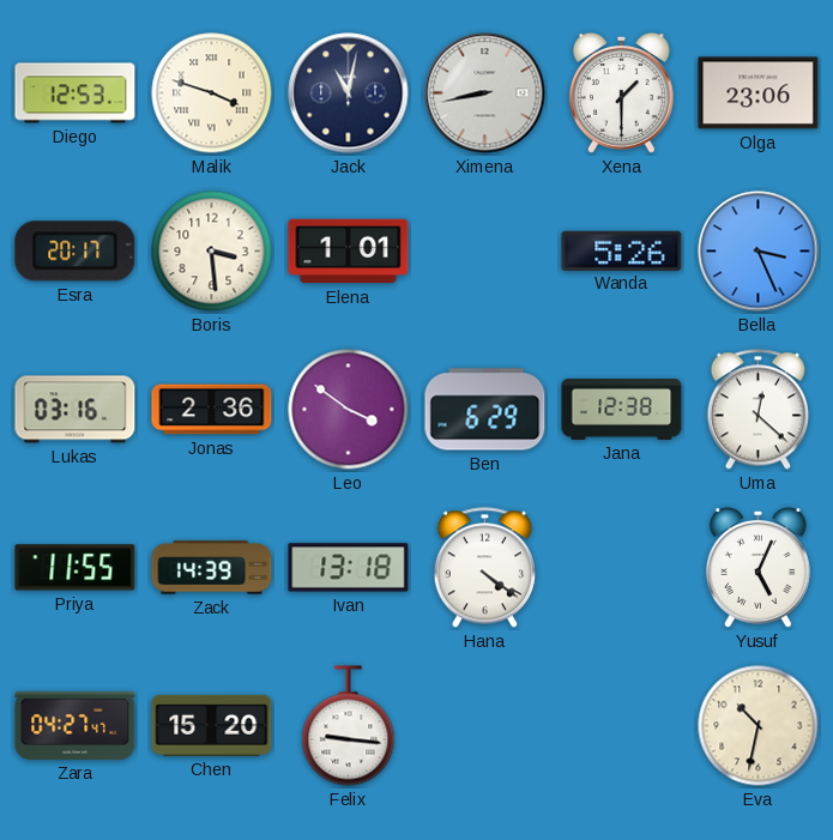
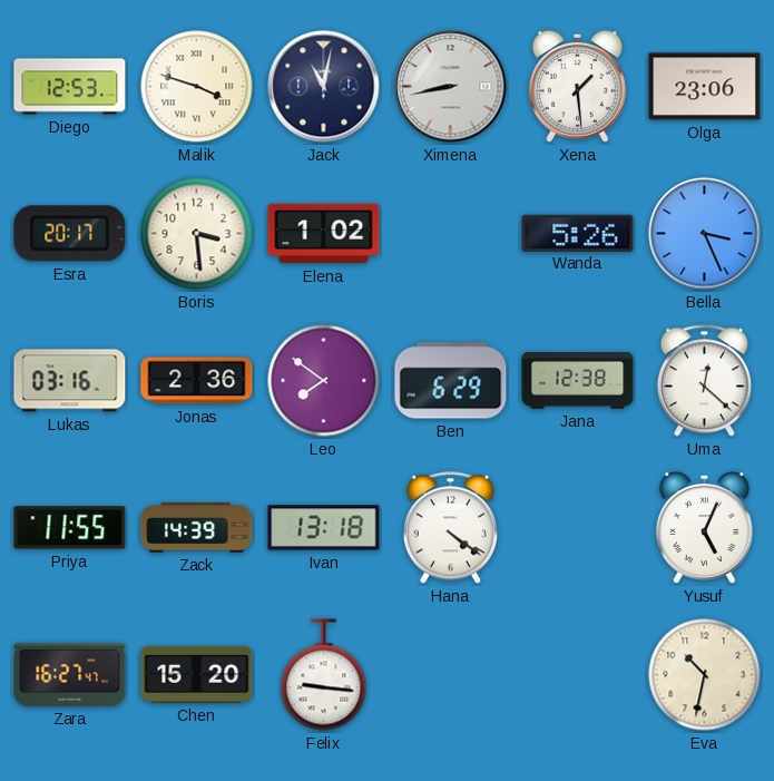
Xena: 1:30 -> 1:29 (577, 86)
Elena: 1:01 -> 1:02 (324, 234)
Leo: 3:51 -> 7:51 (324, 381)
Zara: 04:27 -> 16:27 (70, 674)
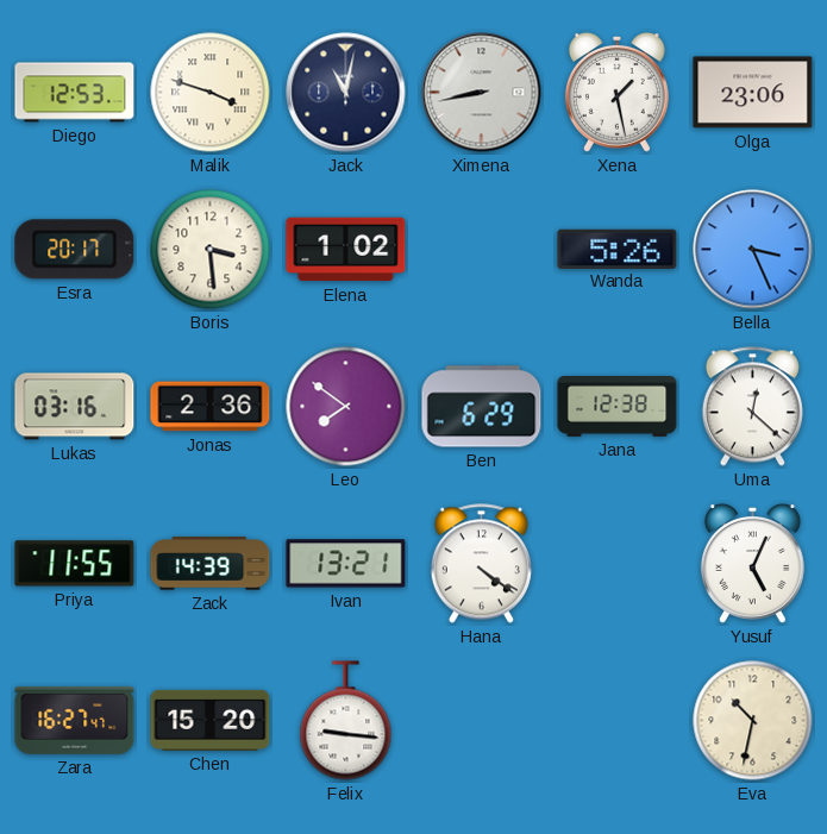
Xena: 1:29 -> 1:28 (616, 92)
Ivan: 13:18 -> 13:21 (346, 564)
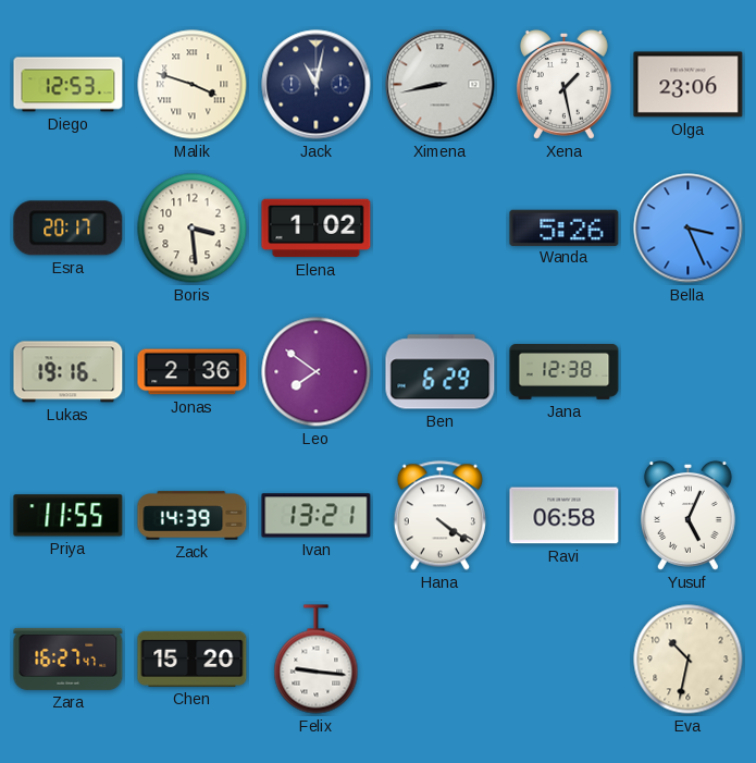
Lukas: 03:16 -> 19:16 (69, 372)
Uma: 12:22 -> none (752, 407)
Ravi: none -> 06:58 (565, 516)
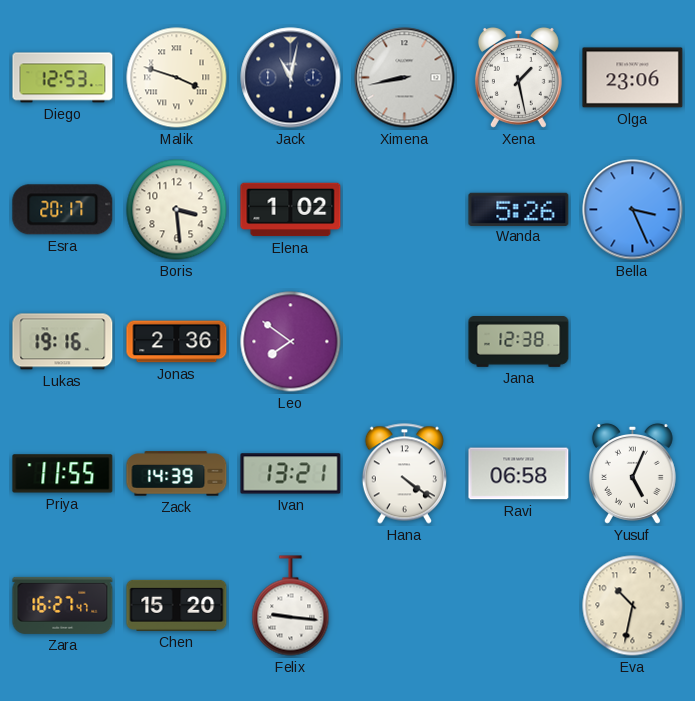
Ben: 6:29 -> none (441, 372)
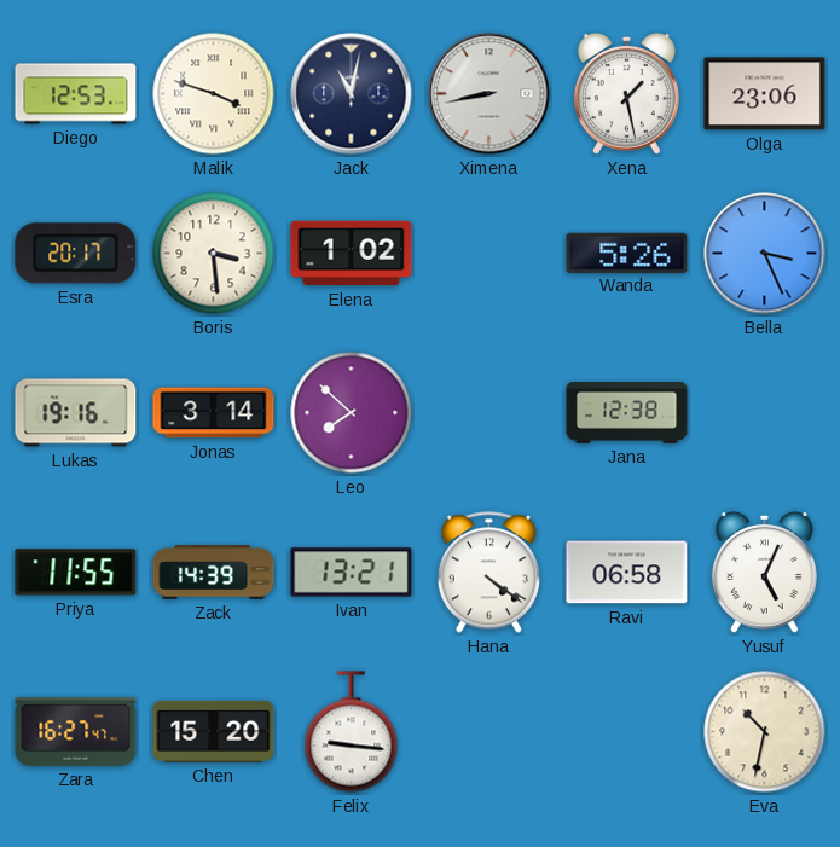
Jonas: 2:36 -> 3:14 (214, 413)
Leo: 7:51 -> 7:52 (352, 413)
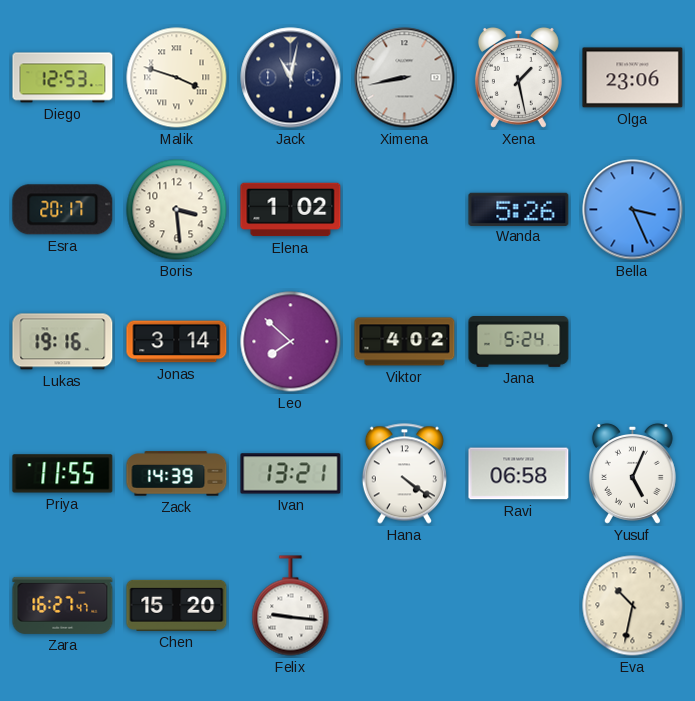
Viktor: none -> 4:02 (405, 342)
Jana: 12:38 -> 5:24 (519, 342)
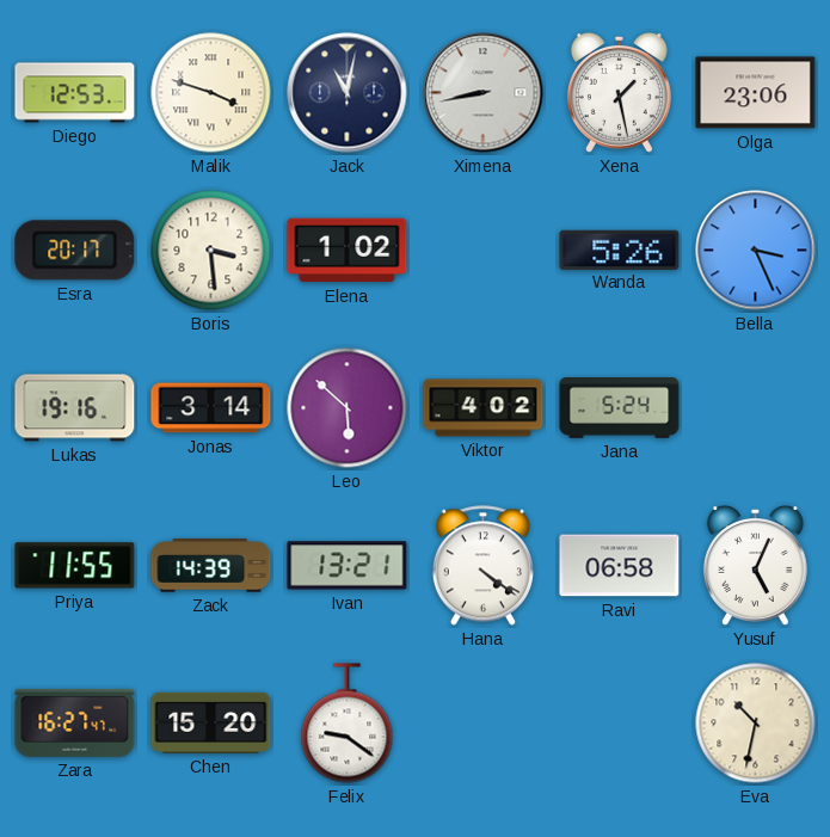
Leo: 7:52 -> 5:52 (348, 408)
Felix: 9:16 -> 9:21 (348, 724)
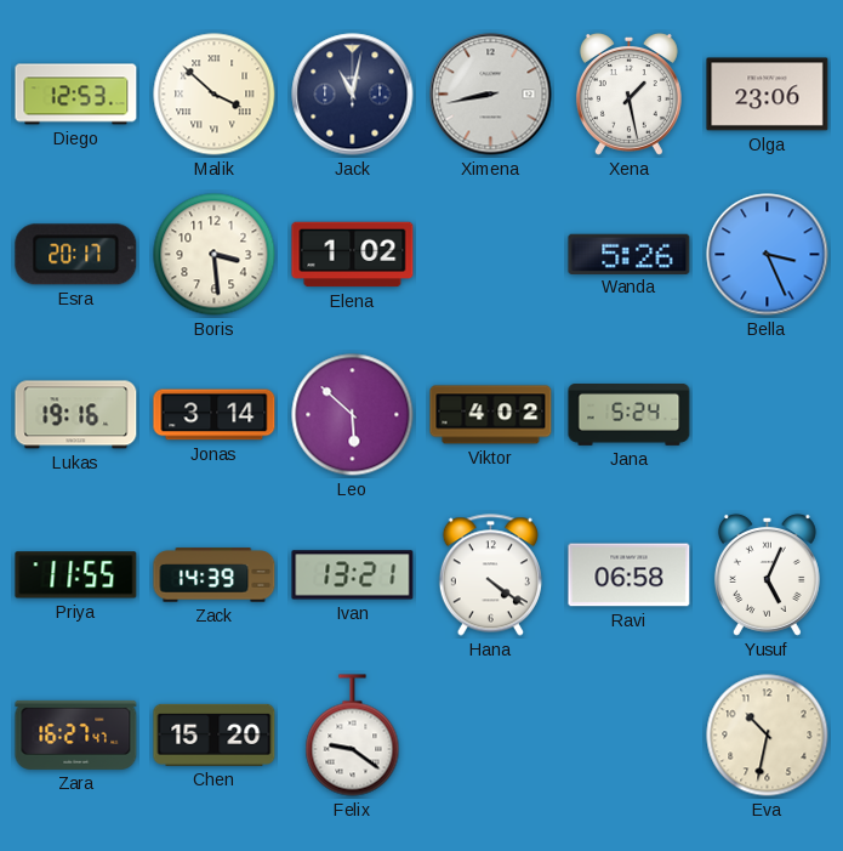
Malik: 3:48 -> 3:52 (215, 95)
